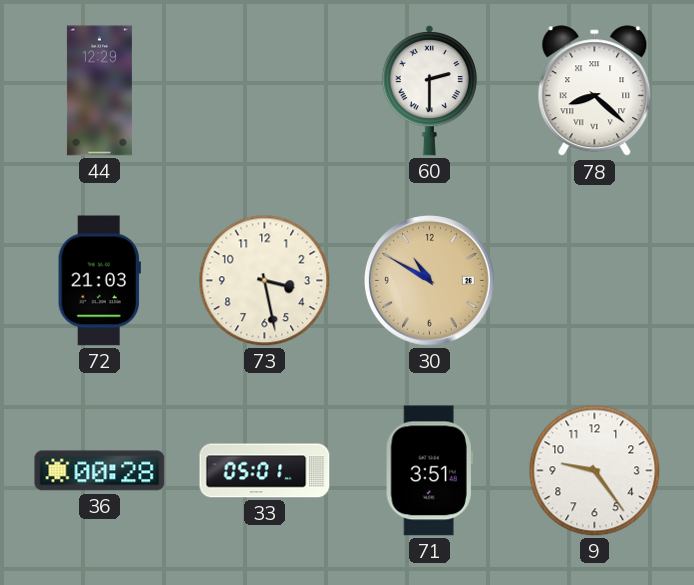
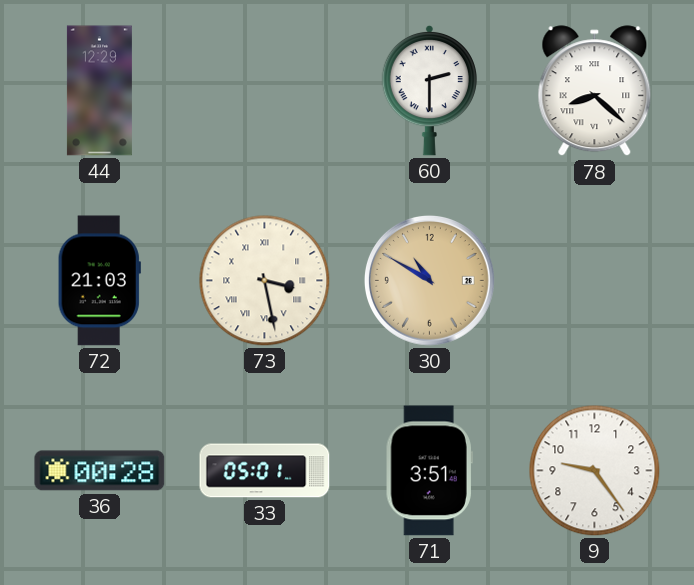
73 numerals: Arabic -> Roman (265, 281)
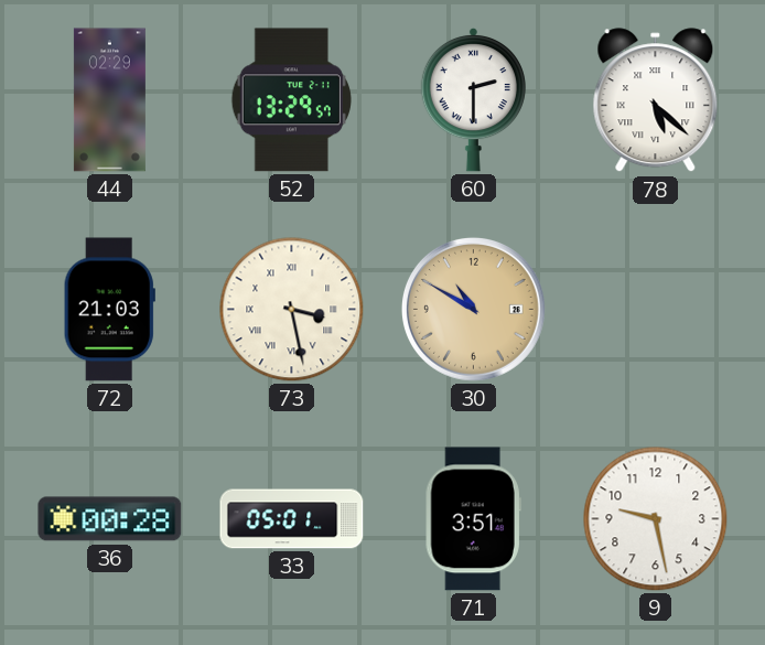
44: 12:29 -> 02:29 (109, 100)
52: none -> 13:29 (291, 100)
78: 8:22 -> 5:22 (656, 100)
9: 9:24 -> 9:28 (656, 519)
